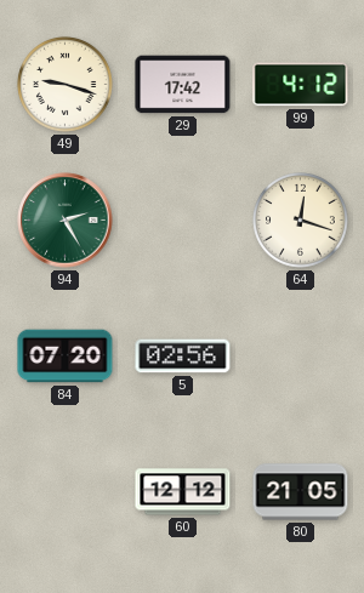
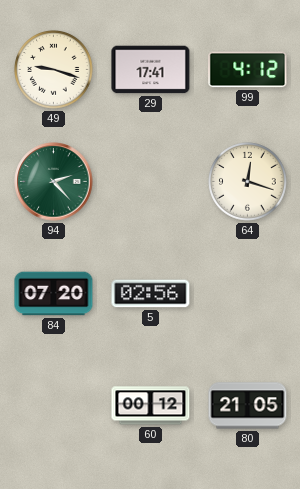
29: 17:42 -> 17:41 (151, 70)
94: 2:25 -> 2:23 (54, 182)
60: 12:12 -> 00:12 (151, 406)
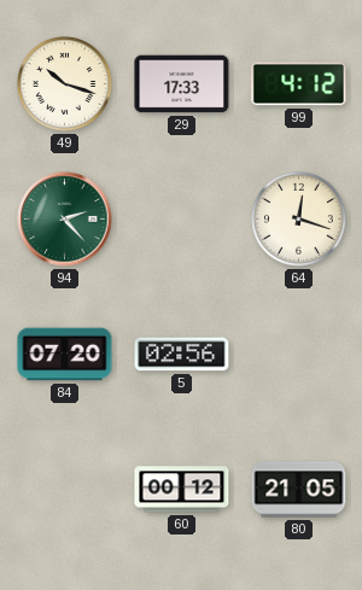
49: 9:18 -> 10:18 (65, 84)
29: 17:41 -> 17:33 (182, 84)
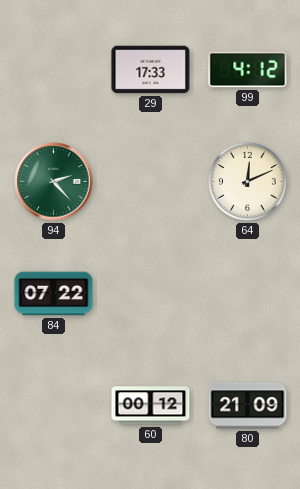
49: 10:18 -> none (65, 84)
64: 12:18 -> 12:11 (248, 182)
84: 07:20 -> 07:22 (54, 294)
5: 02:56 -> none (182, 355)
80: 21:05 -> 21:09 (248, 406)
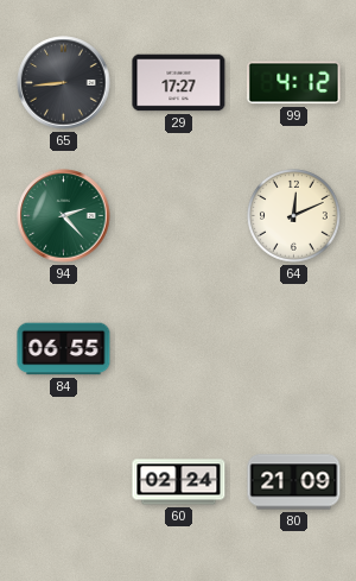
65: none -> 8:44 (64, 83)
29: 17:33 -> 17:27 (179, 83)
84: 07:22 -> 06:55 (64, 349)
60: 00:12 -> 02:24 (179, 482)
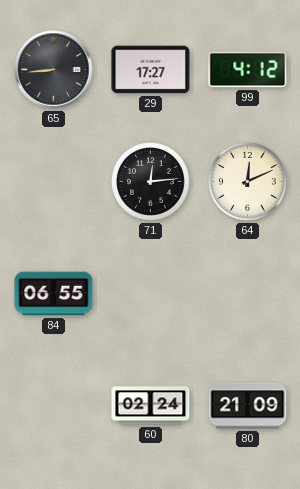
94: 2:23 -> none (64, 216)
71: none -> 12:14 (151, 182)
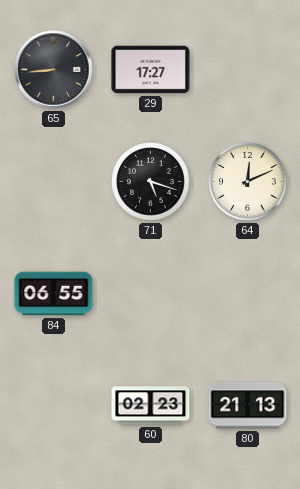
99: 4:12 -> none (248, 70)
71: 12:14 -> 5:18 (151, 182)
60: 02:24 -> 02:23 (151, 406)
80: 21:09 -> 21:13 (248, 406)
